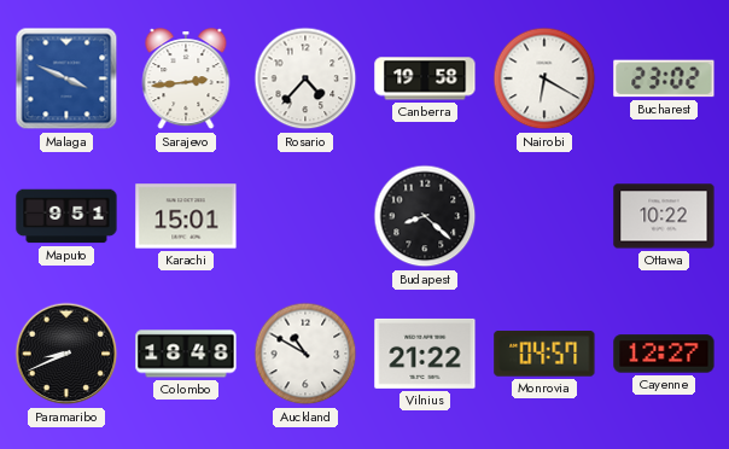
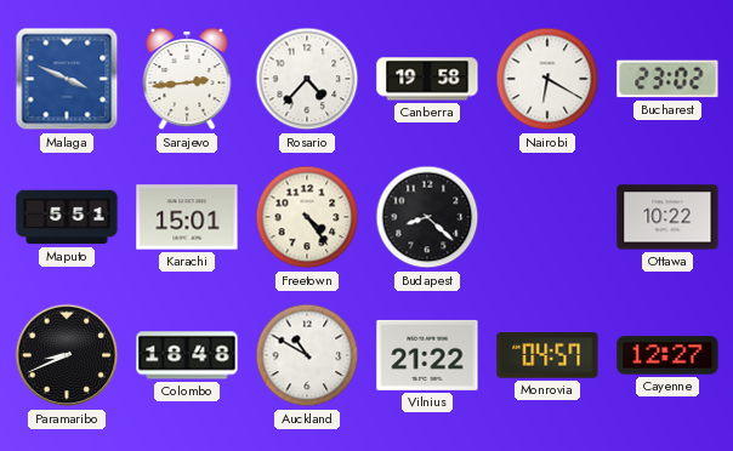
Maputo: 9:51 -> 5:51 (67, 217)
Freetown: none -> 4:24 (307, 217)
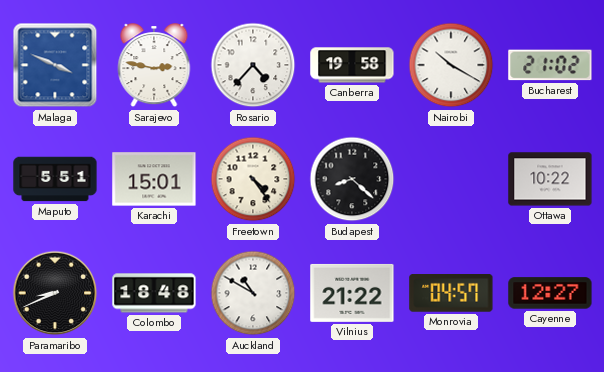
Sarajevo: 2:44 -> 2:47 (154, 66)
Nairobi: 6:20 -> 10:20 (451, 65)
Bucharest: 23:02 -> 21:02 (550, 65)
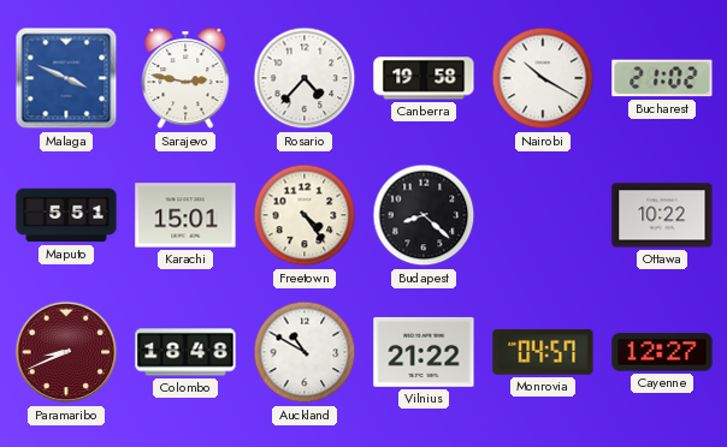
Paramaribo dial: black -> burgundy (66, 352)
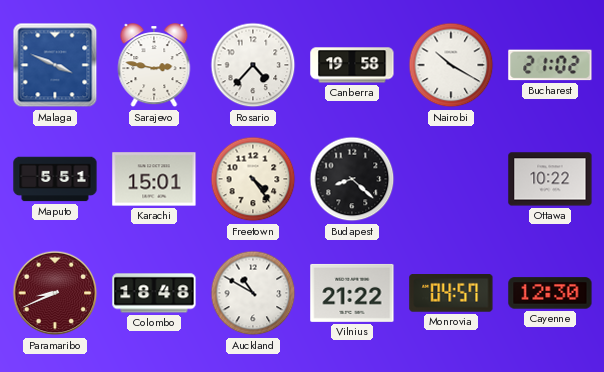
Cayenne: 12:27 -> 12:30 (550, 293)
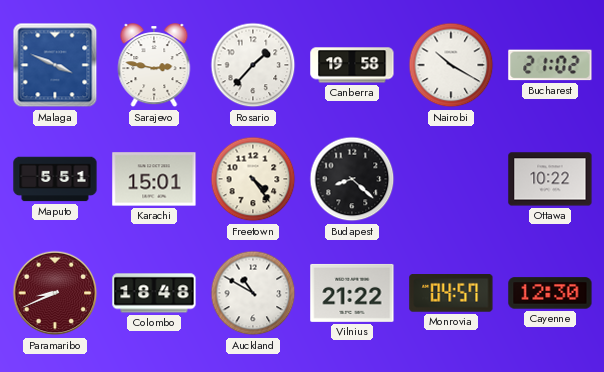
Rosario: 4:37 -> 1:37 (253, 65)
